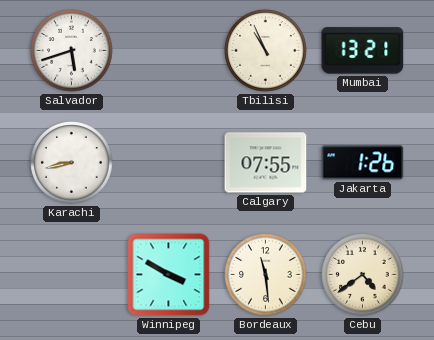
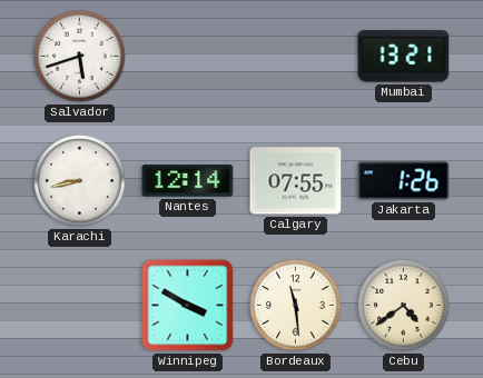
Tbilisi: 10:56 -> none (266, 51)
Nantes: none -> 12:14 (188, 181)
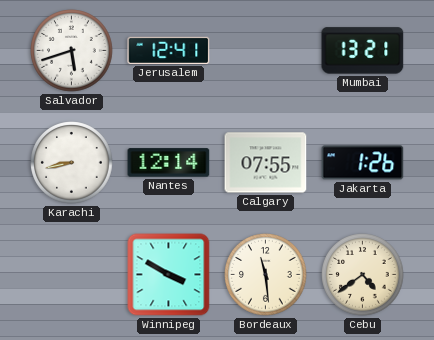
Jerusalem: none -> 12:41 (169, 50)
